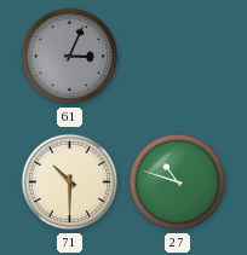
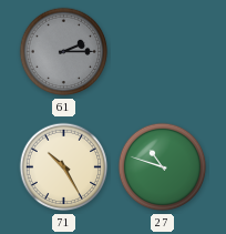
61: 3:04 -> 2:15 (64, 52)
71: 10:30 -> 10:25 (64, 167)
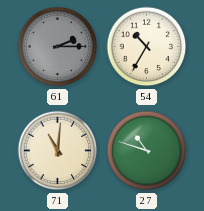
54: none -> 10:35 (147, 47)
71: 10:25 -> 11:01 (58, 151)
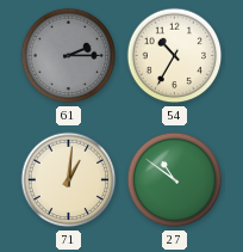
71: 11:01 -> 1:01 (69, 180)
27: 10:48 -> 10:51 (175, 180)
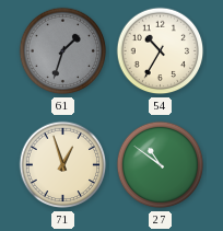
61: 2:15 -> 1:33 (63, 51)
71: 1:01 -> 12:57 (63, 165)
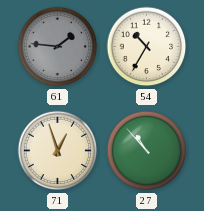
61: 1:33 -> 1:46 (58, 47)
27: 10:51 -> 10:53 (147, 151)
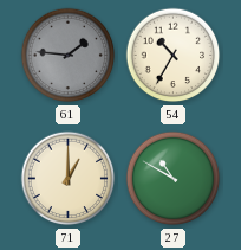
71: 12:57 -> 1:00 (69, 179)
27: 10:53 -> 10:50 (174, 179)
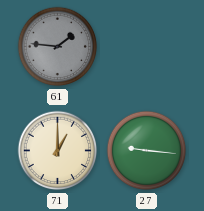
54: 10:35 -> none (174, 56)
27: 10:50 -> 9:16 (147, 151)
